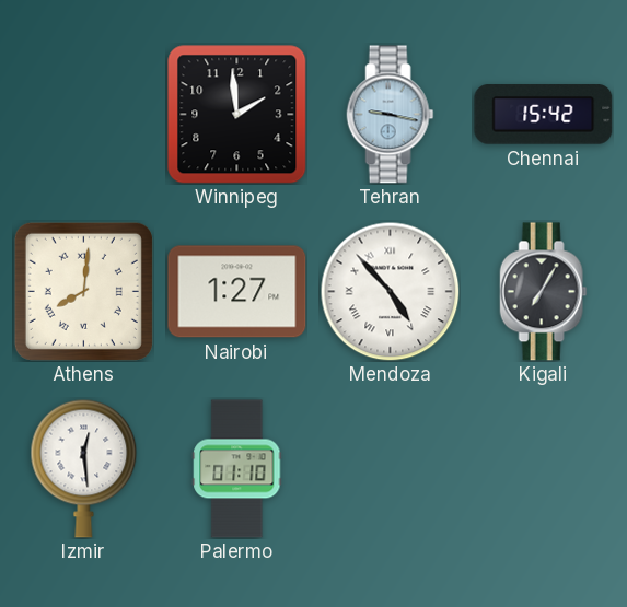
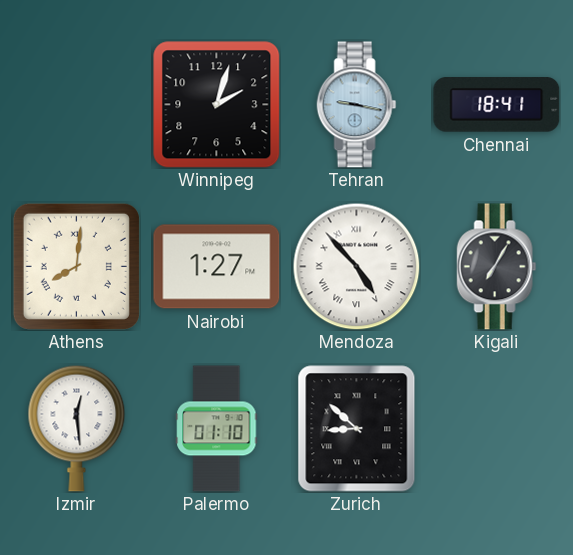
Winnipeg: 1:59 -> 2:03 (217, 105)
Chennai: 15:42 -> 18:41 (497, 105)
Zurich: none -> 8:52 (357, 429)
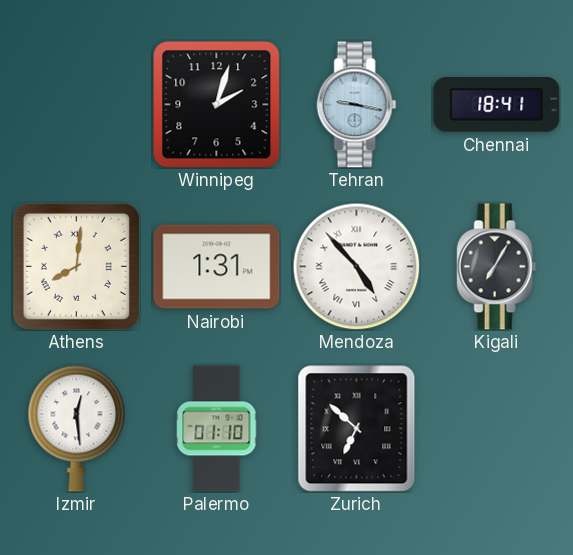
Nairobi: 1:27 -> 1:31 (217, 267)
Zurich: 8:52 -> 6:52 (357, 429)
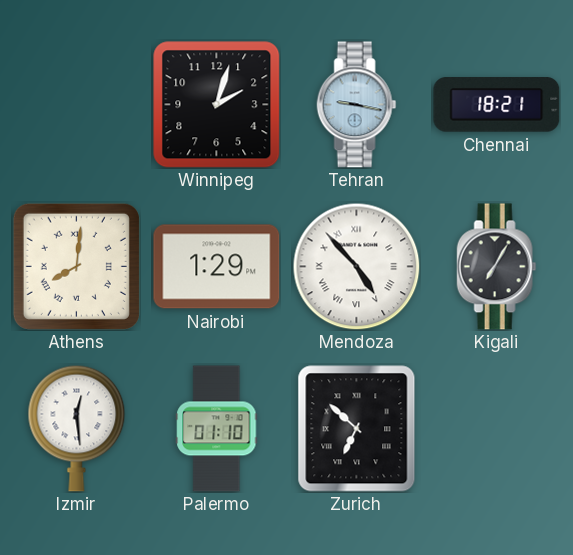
Chennai: 18:41 -> 18:21 (497, 105)
Nairobi: 1:31 -> 1:29 (217, 267)
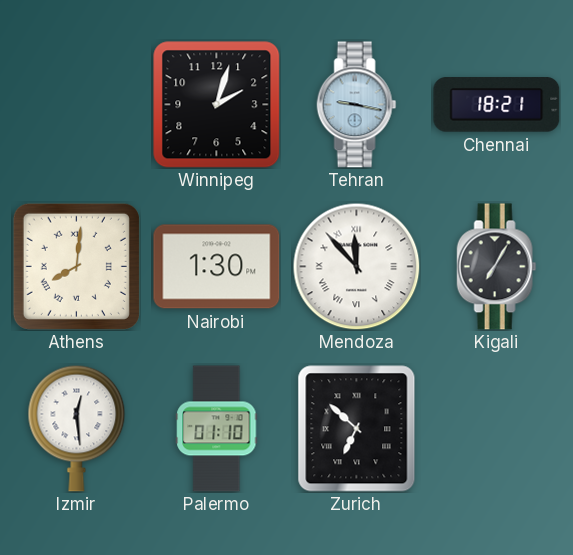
Nairobi: 1:29 -> 1:30 (217, 267)
Mendoza: 4:53 -> 11:53 (356, 266)
